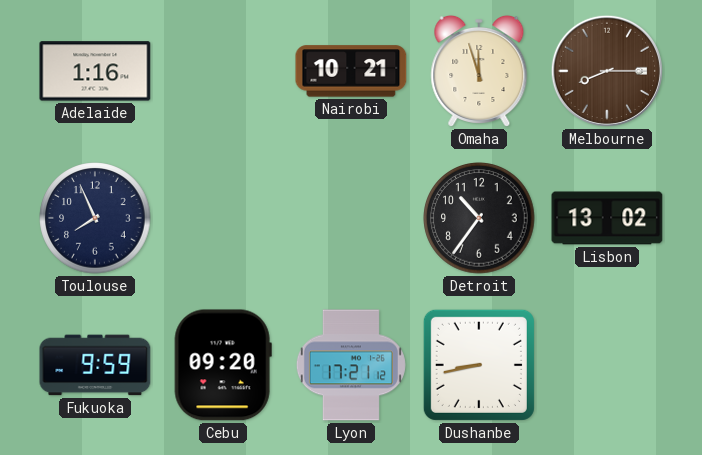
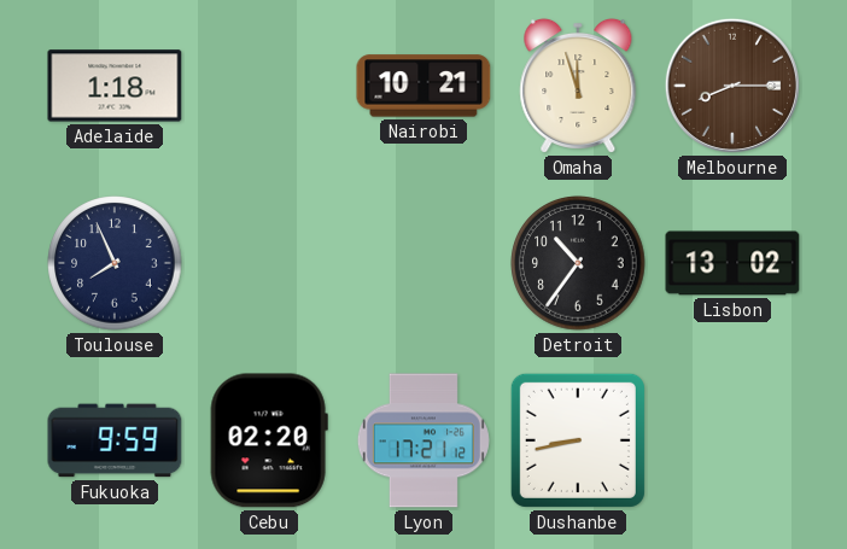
Adelaide: 1:16 -> 1:18 (115, 86)
Cebu: 09:20 -> 02:20 (269, 440)
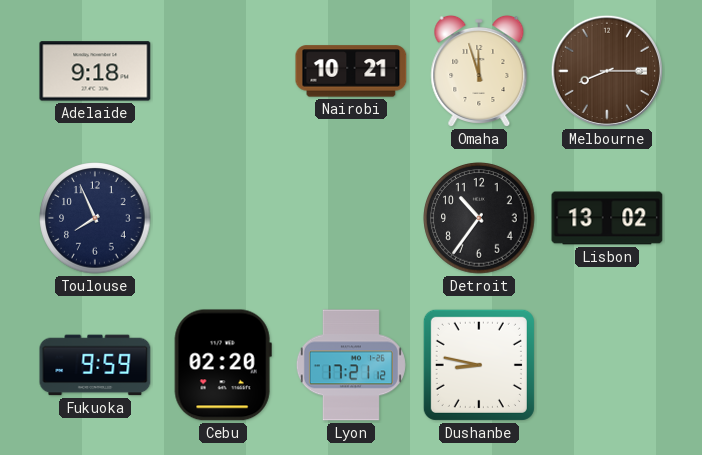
Adelaide: 1:18 -> 9:18 (95, 71)
Dushanbe: 8:43 -> 8:47 (479, 365)
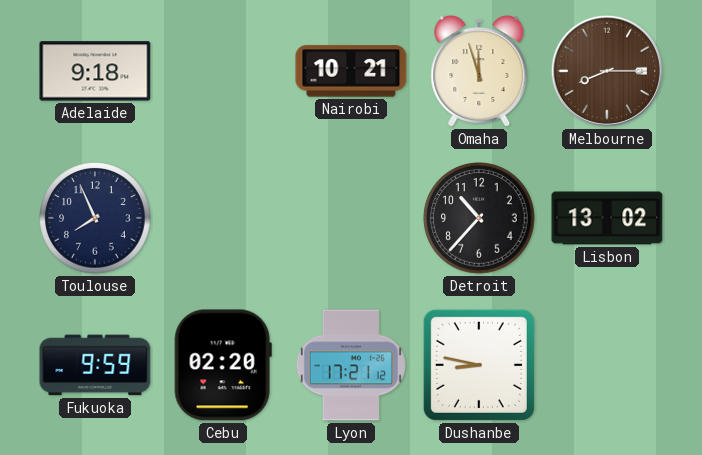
Detroit: 10:36 -> 10:37 (479, 218)
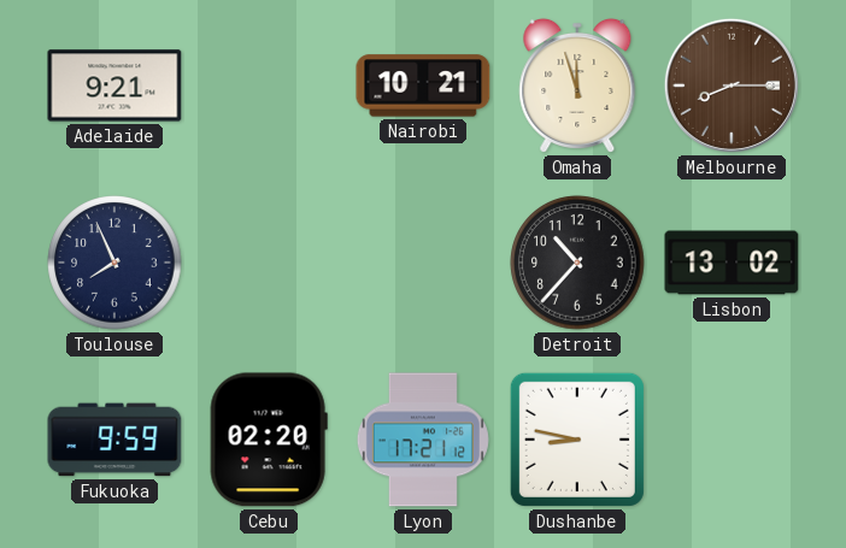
Adelaide: 9:18 -> 9:21 (114, 86)
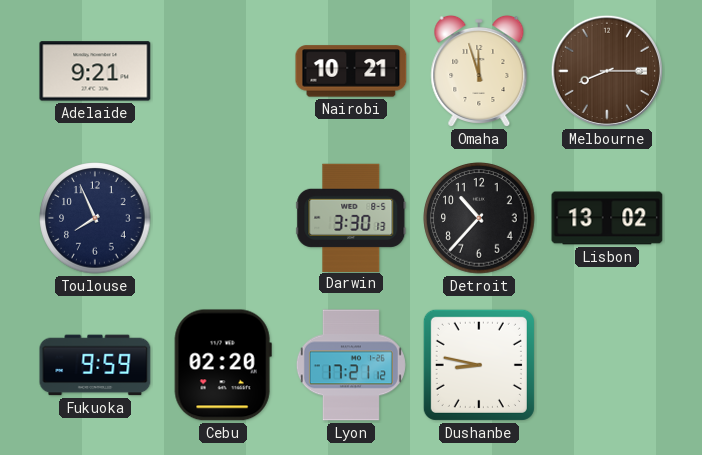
Darwin: none -> 3:30 (351, 217)
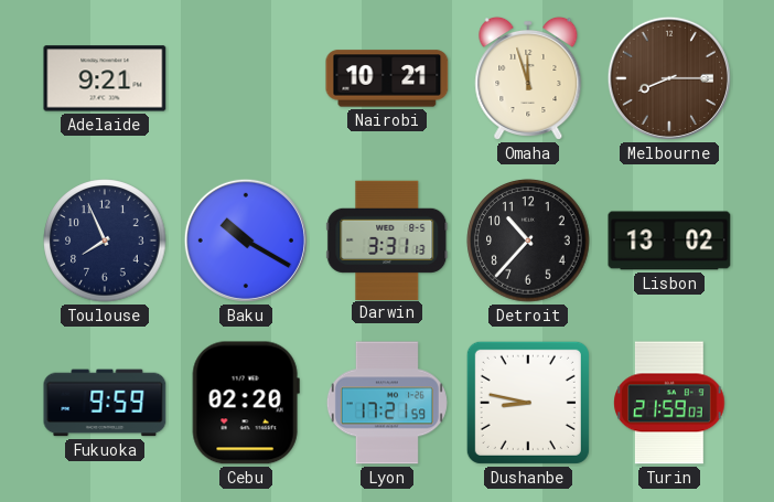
Baku: none -> 10:20 (246, 241)
Darwin: 3:30 -> 3:31 (387, 239)
Lyon: 17:21:12 -> 17:21:59 (387, 403)
Turin: none -> 21:59 (669, 403)
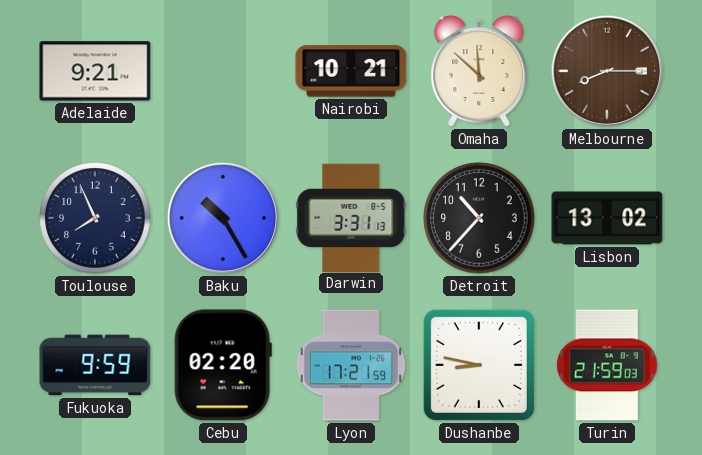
Omaha: 11:57 -> 11:52 (479, 71)
Baku: 10:20 -> 10:25 (223, 218)
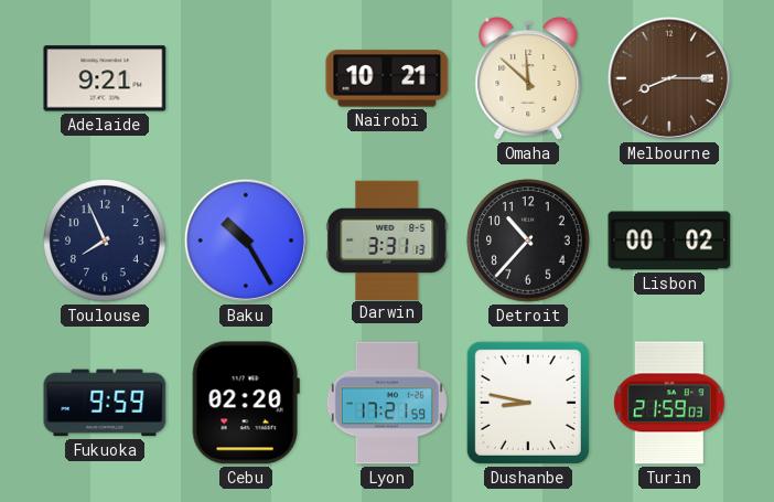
Lisbon: 13:02 -> 00:02 (669, 241)
